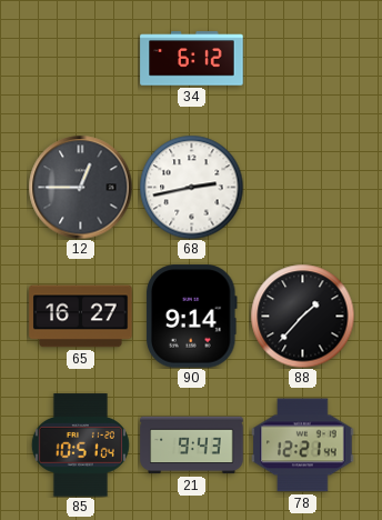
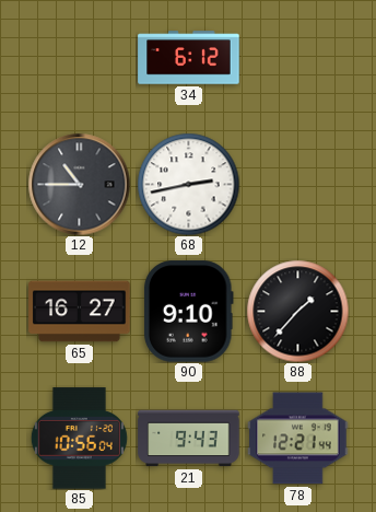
12: 12:45 -> 10:45 (79, 184)
90: 9:14 -> 9:10 (189, 312)
85: 10:51 -> 10:56 (79, 439)
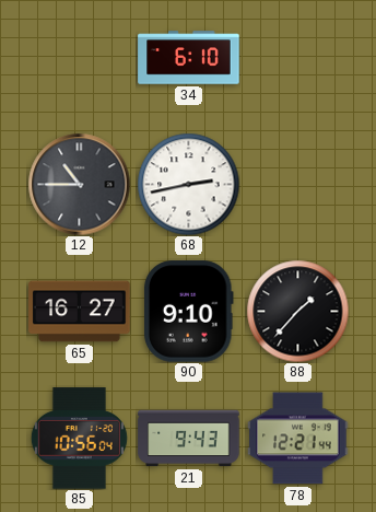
34: 6:12 -> 6:10 (189, 58)
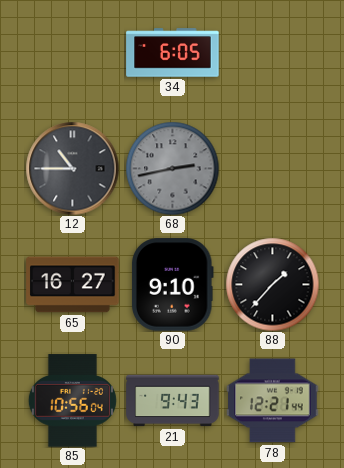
34: 6:10 -> 6:05 (173, 53)
68 dial: white -> grey (172, 168)
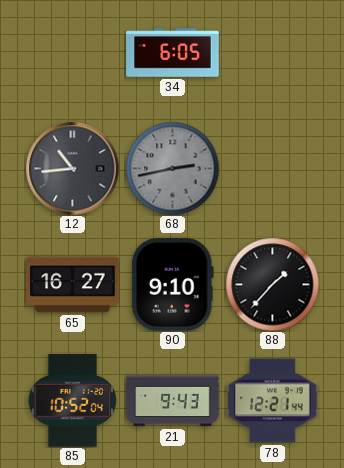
12: 10:45 -> 10:44 (72, 168)
85: 10:56 -> 10:52 (72, 401)
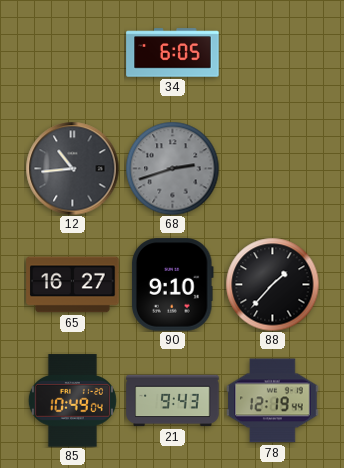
68: 2:43 -> 2:42 (172, 168)
85: 10:52 -> 10:49 (72, 401)
78: 12:21 -> 12:19 (273, 401)
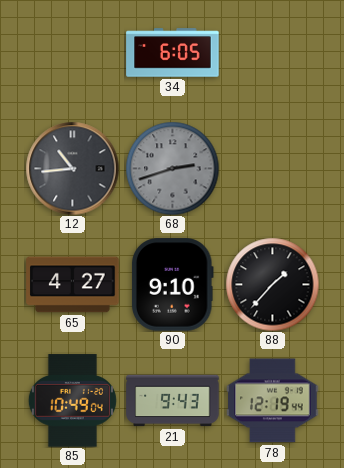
65: 16:27 -> 4:27 (73, 285)
